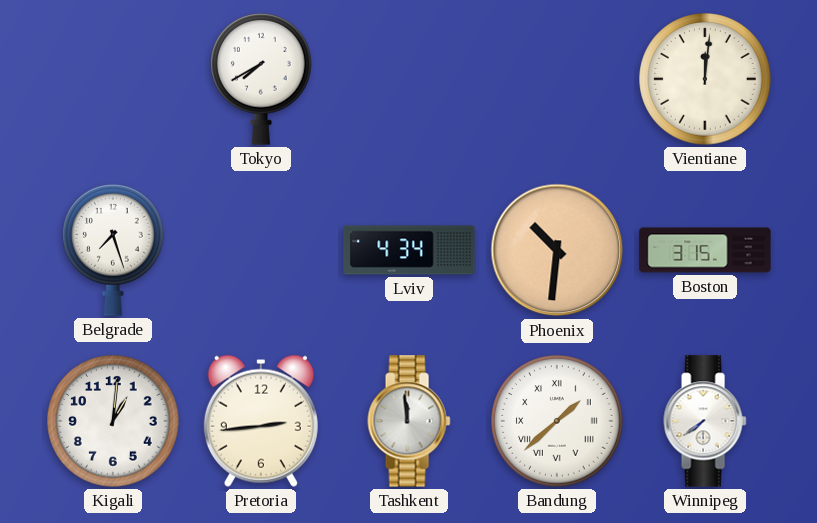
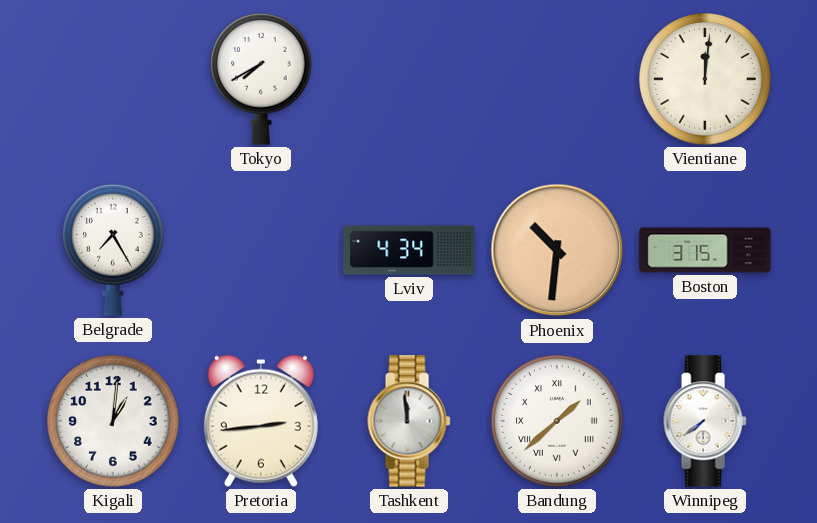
Belgrade: 7:27 -> 7:25 (114, 250)
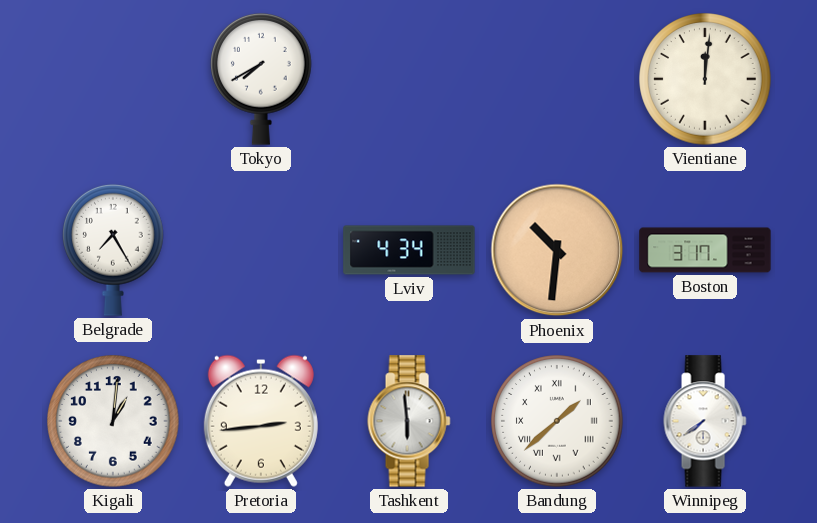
Boston: 3:15 -> 3:17 (705, 250)
Tashkent: 11:59 -> 5:59 (409, 421)
